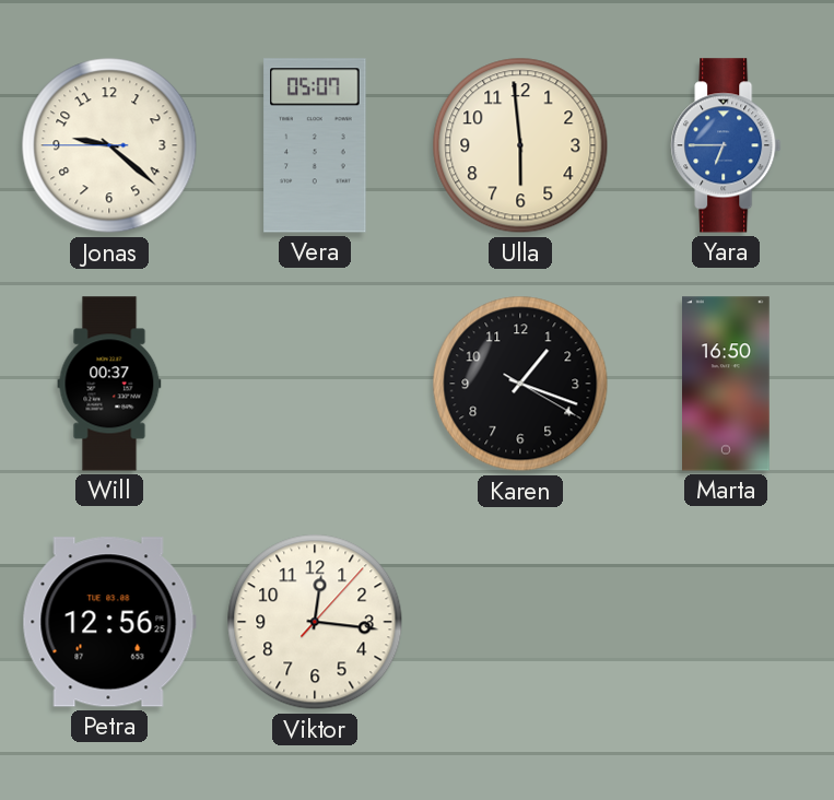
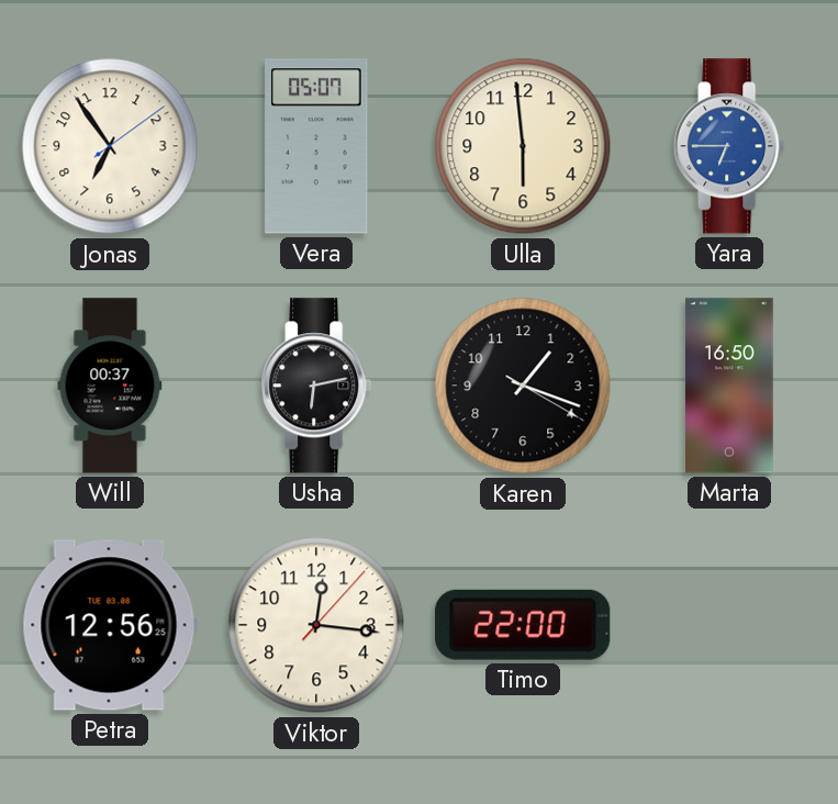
Jonas: 9:21 -> 6:54 (110, 146)
Usha: none -> 6:13 (316, 386)
Timo: none -> 22:00 (523, 625)
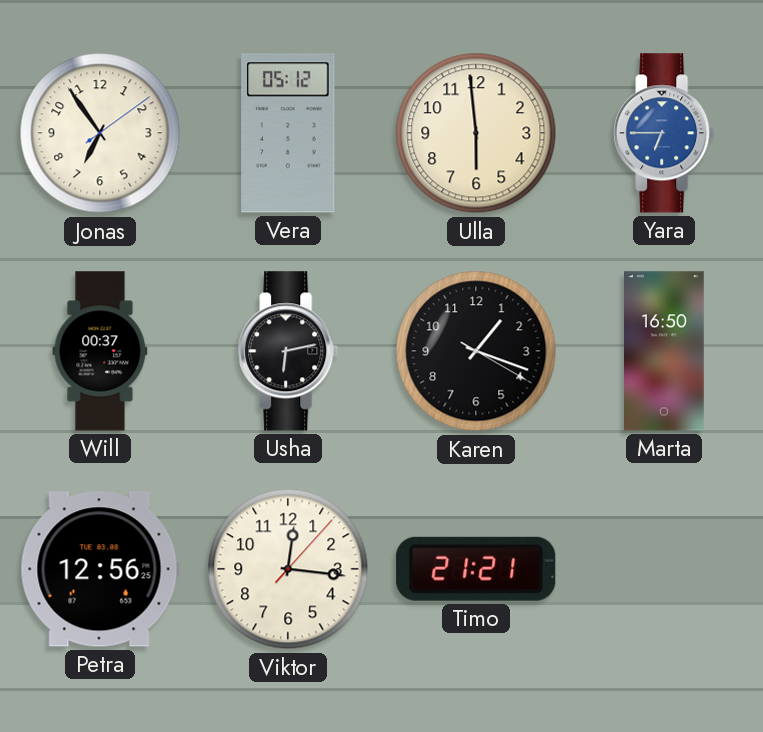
Vera: 05:07 -> 05:12 (288, 133)
Timo: 22:00 -> 21:21 (476, 569)
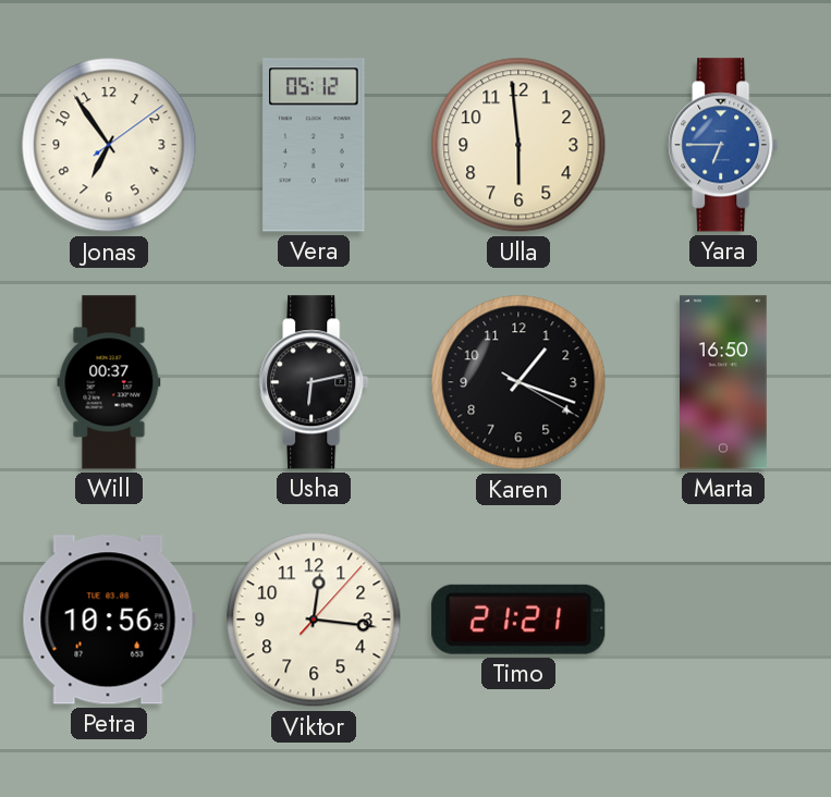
Petra: 12:56 -> 10:56 (109, 620)
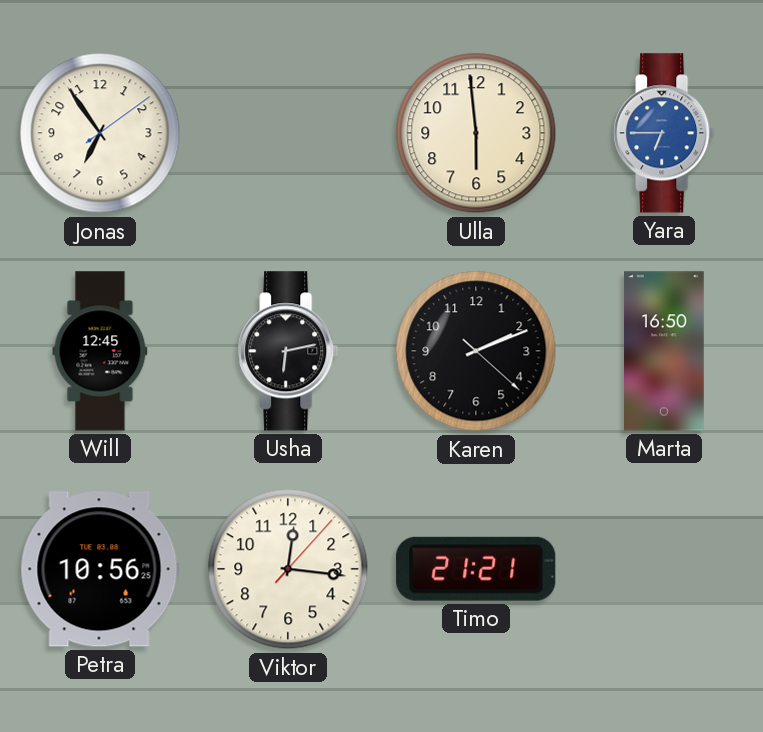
Vera: 05:12 -> none (314, 145)
Will: 00:37 -> 12:45 (100, 351)
Karen: 1:18 -> 2:11 (476, 351)
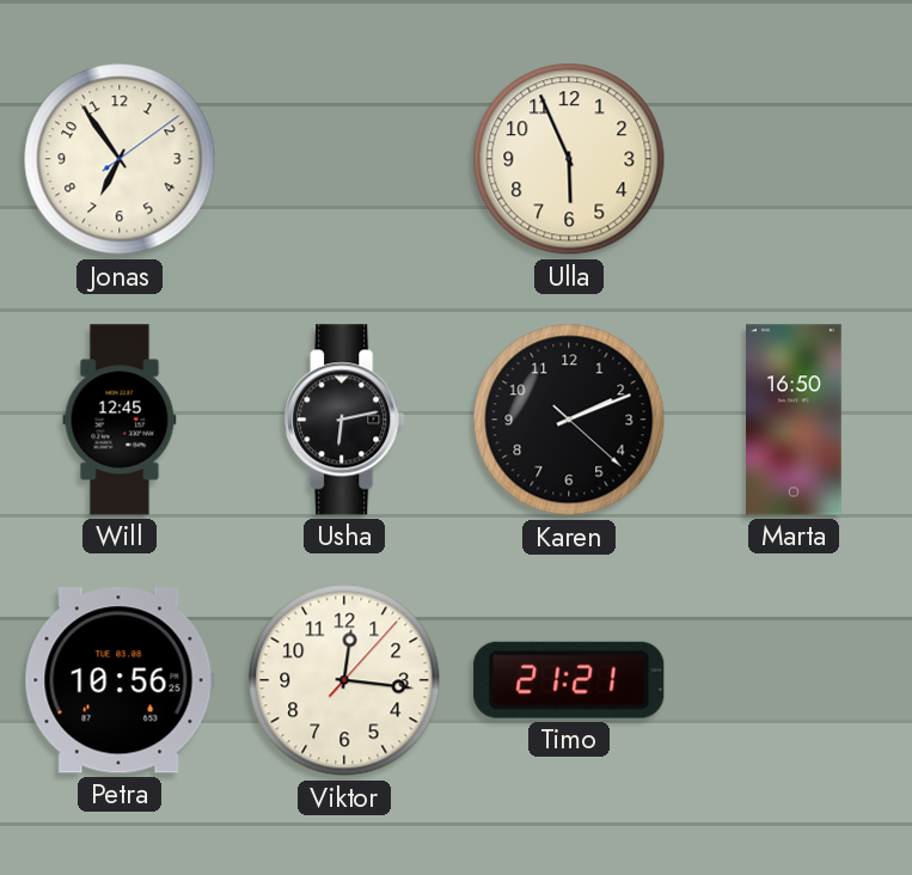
Ulla: 5:59 -> 5:56 (569, 159)
Yara: 6:45 -> none (664, 133)
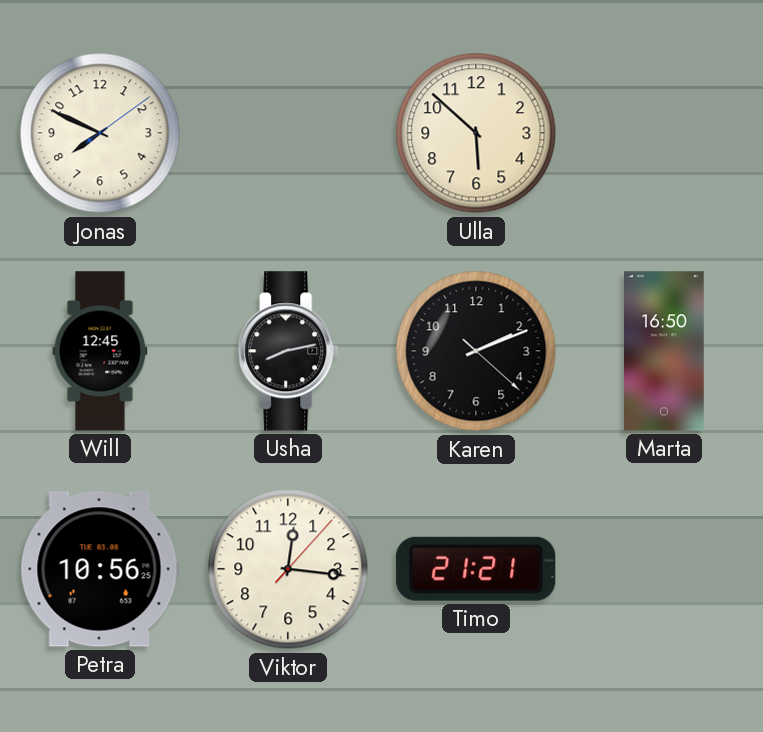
Jonas: 6:54 -> 7:49 (100, 133)
Ulla: 5:56 -> 5:52 (476, 133)
Usha: 6:13 -> 8:13 (288, 351)
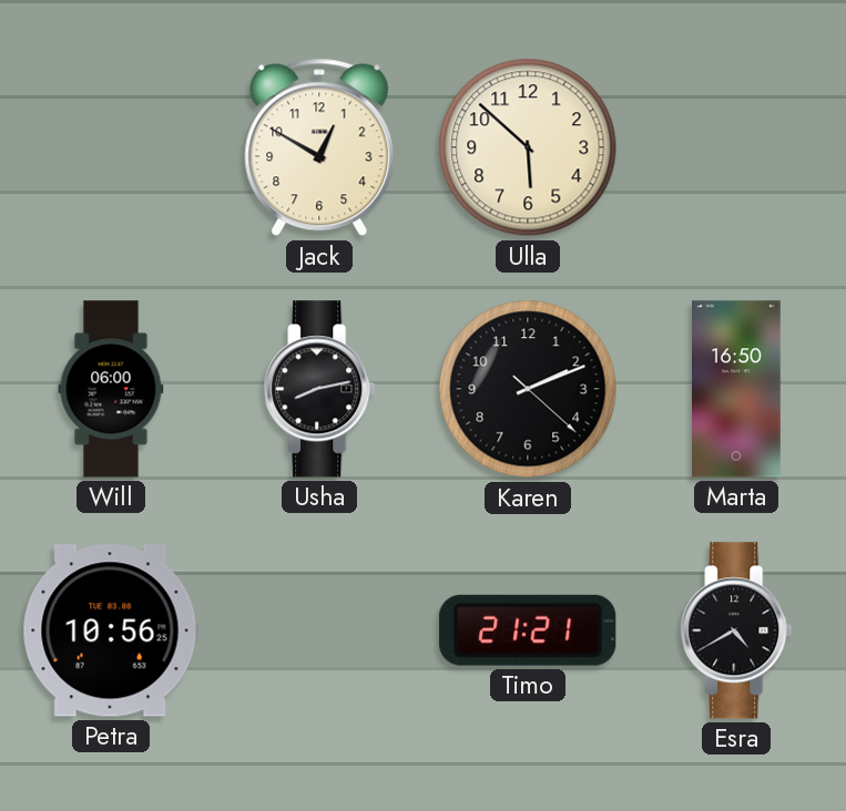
Jonas: 7:49 -> none (100, 133)
Jack: none -> 12:50 (319, 147)
Will: 12:45 -> 06:00 (111, 389)
Viktor: 12:16 -> none (288, 569)
Esra: none -> 4:40 (736, 630)
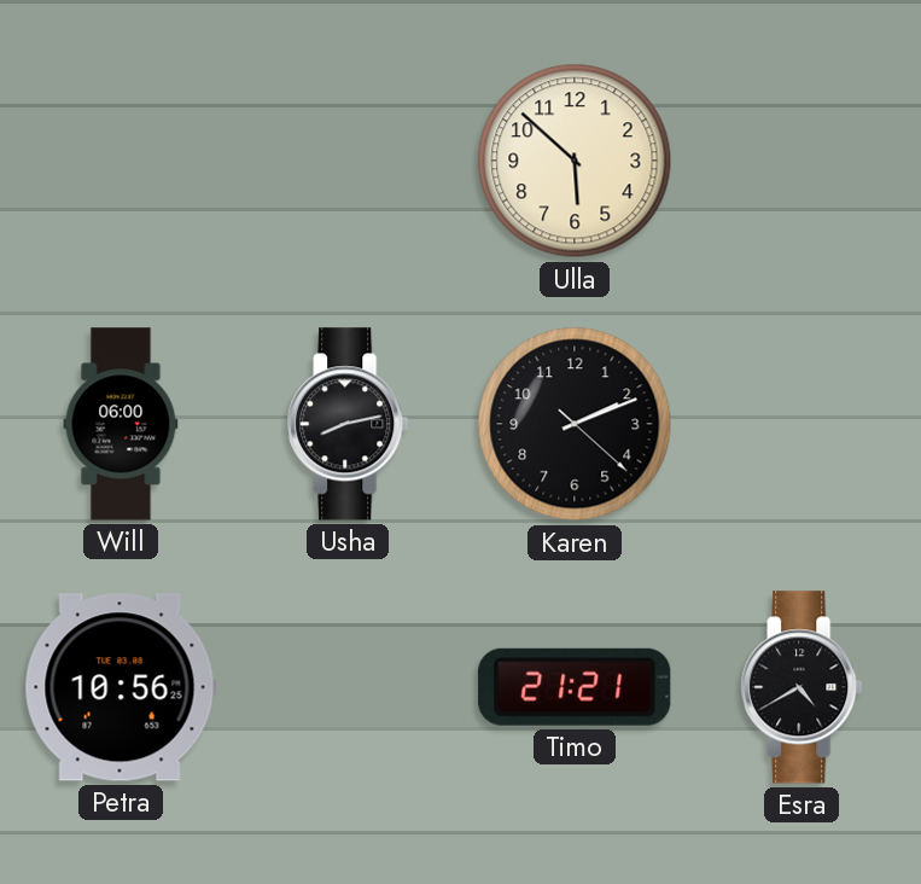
Jack: 12:50 -> none (319, 147)
Marta: 16:50 -> none (737, 389)
